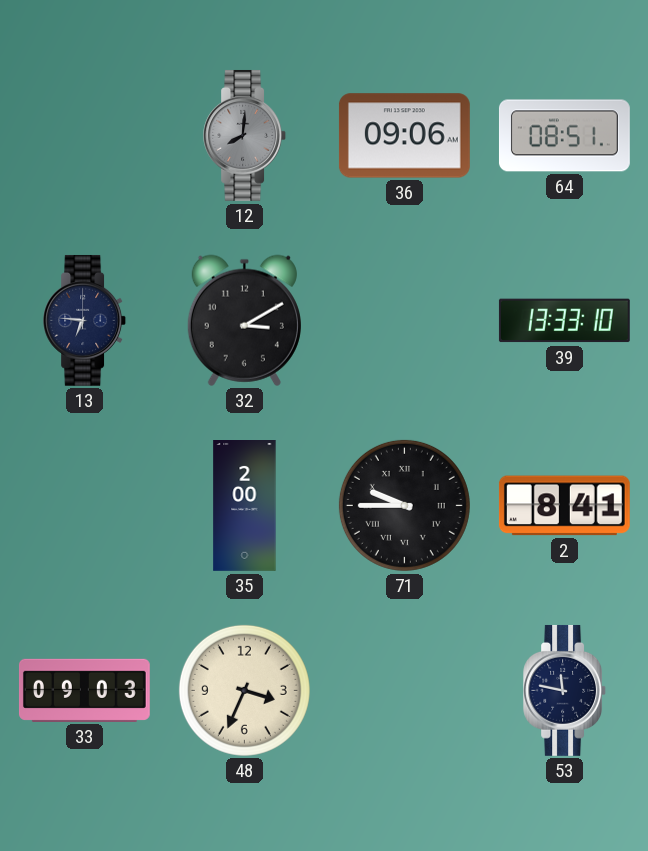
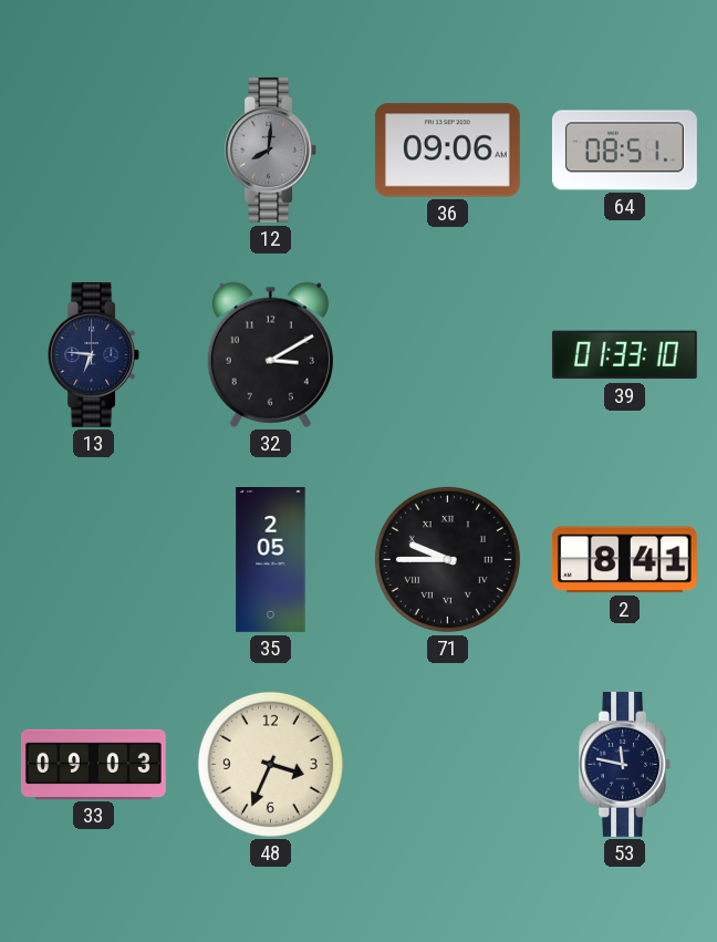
39: 13:33 -> 01:33 (624, 355)
35: 2:00 -> 2:05 (271, 560)
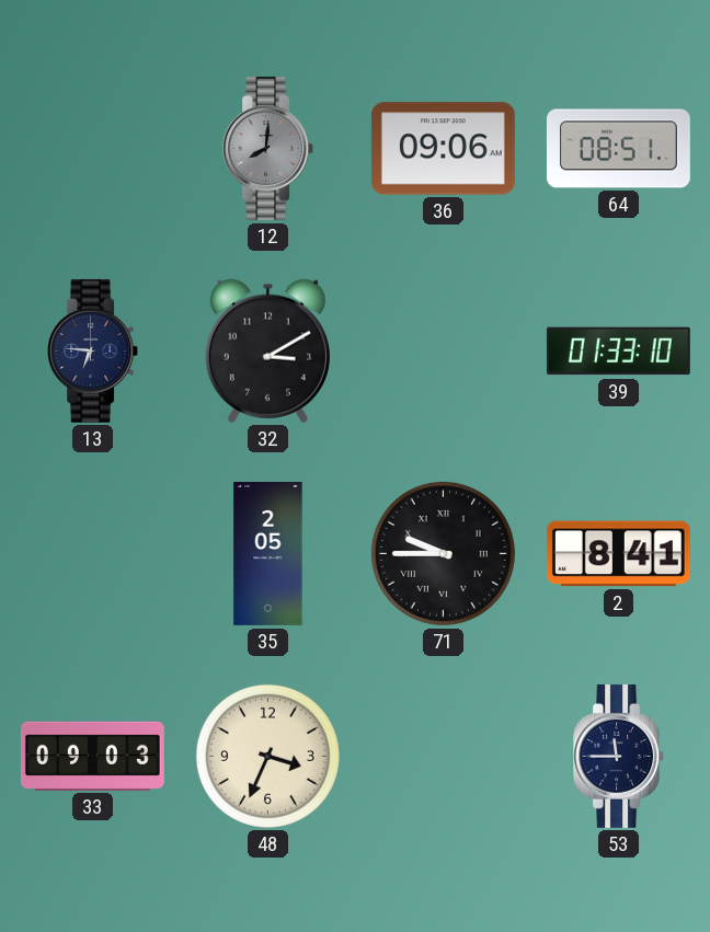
53: 11:47 -> 11:45 (619, 756)
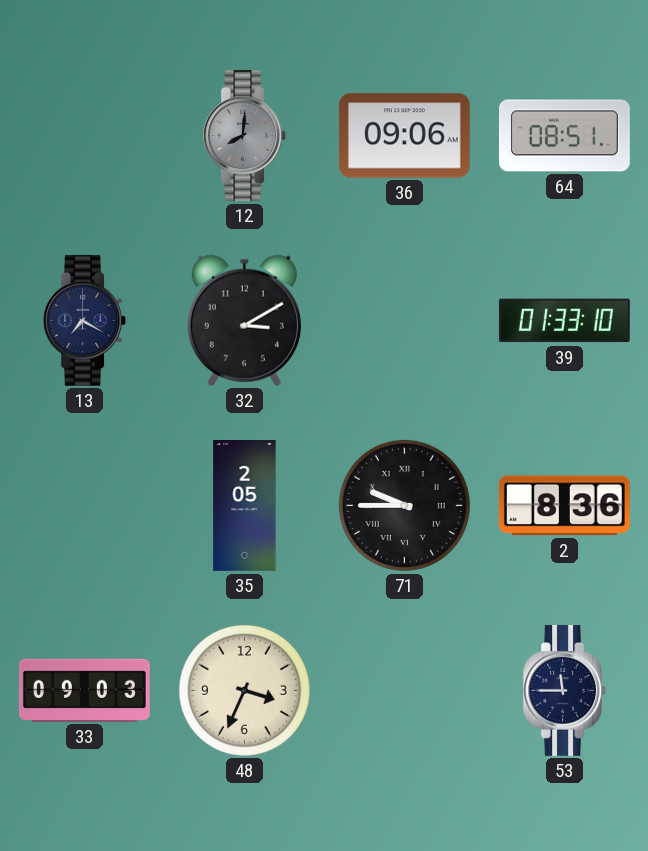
13: 6:46 -> 7:20 (85, 320)
2: 8:41 -> 8:36 (564, 506)
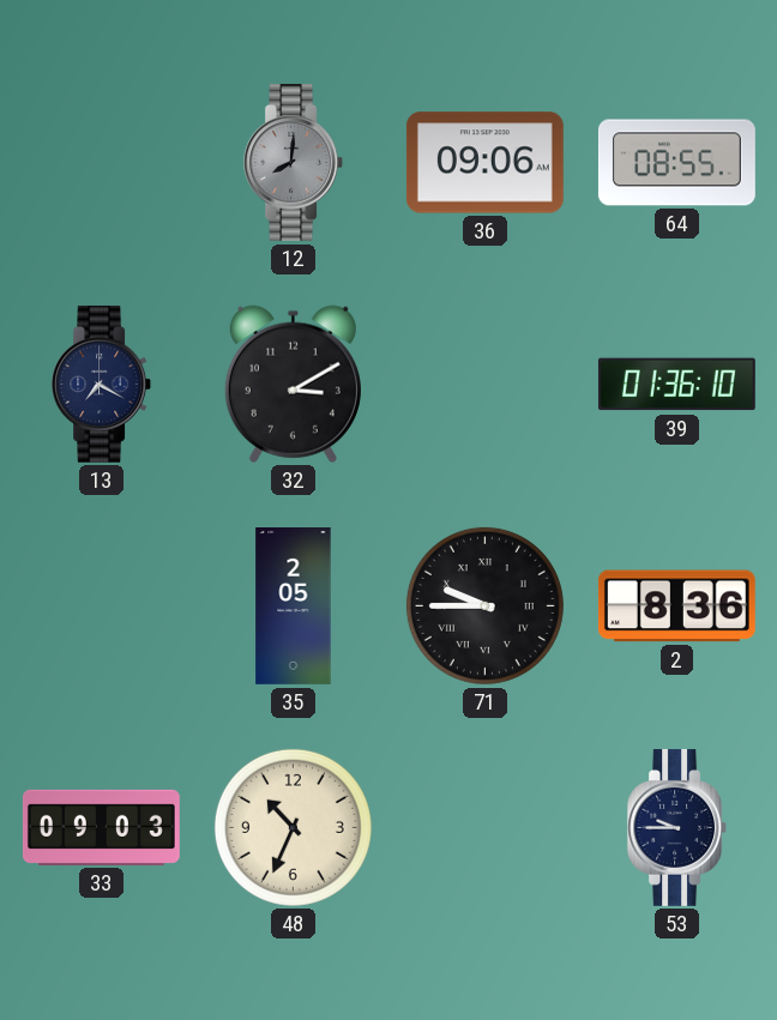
64: 08:51 -> 08:55 (676, 163)
39: 01:33 -> 01:36 (676, 385)
48: 3:34 -> 10:34 (293, 827)
53: 11:45 -> 9:45 (677, 827)
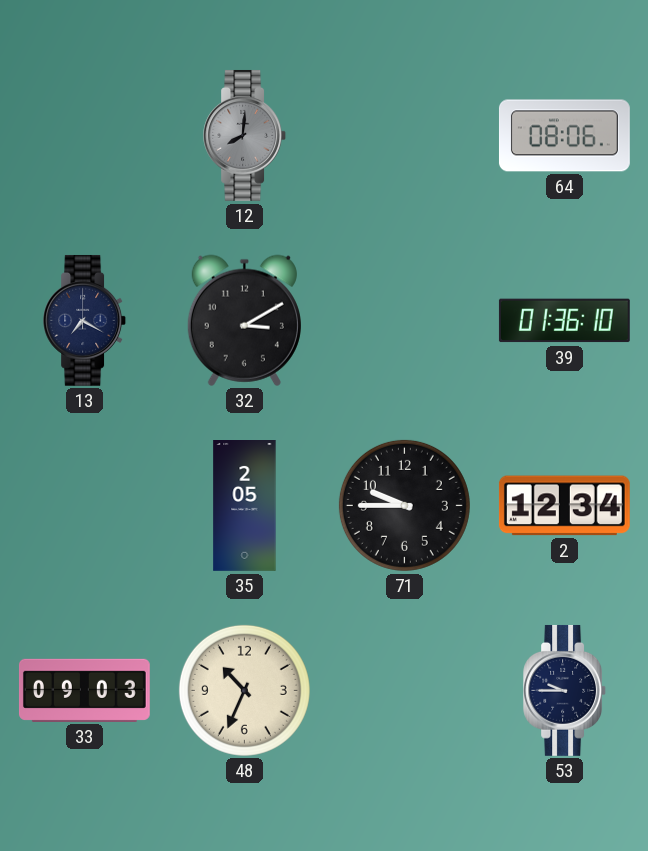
36: 09:06 -> none (484, 163)
64: 08:55 -> 08:06 (564, 136)
71 numerals: Roman -> Arabic (404, 505)
2: 8:36 -> 12:34 (564, 506)
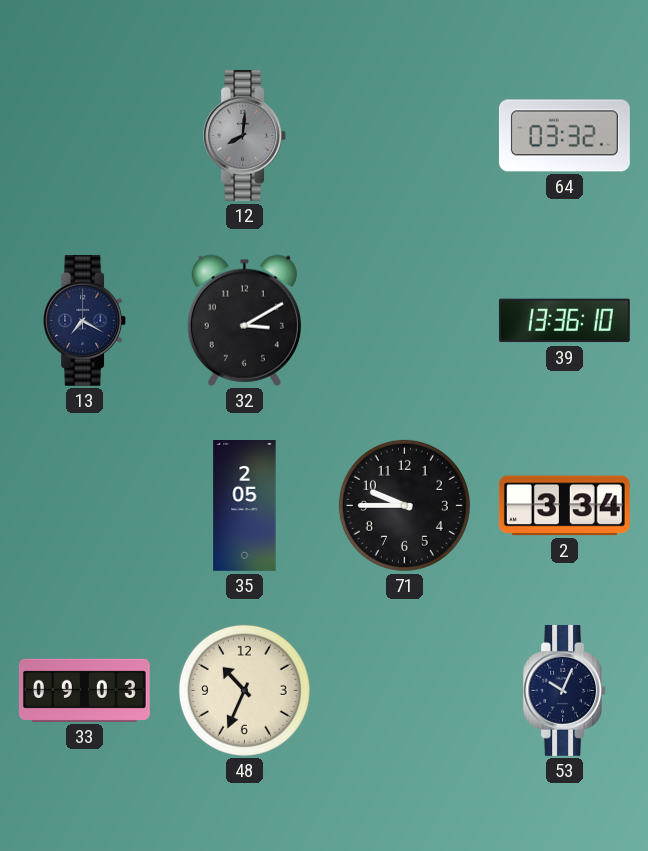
64: 08:06 -> 03:32 (564, 136)
39: 01:36 -> 13:36 (564, 321)
2: 12:34 -> 3:34 (564, 506)
53: 9:45 -> 10:04 (565, 690)
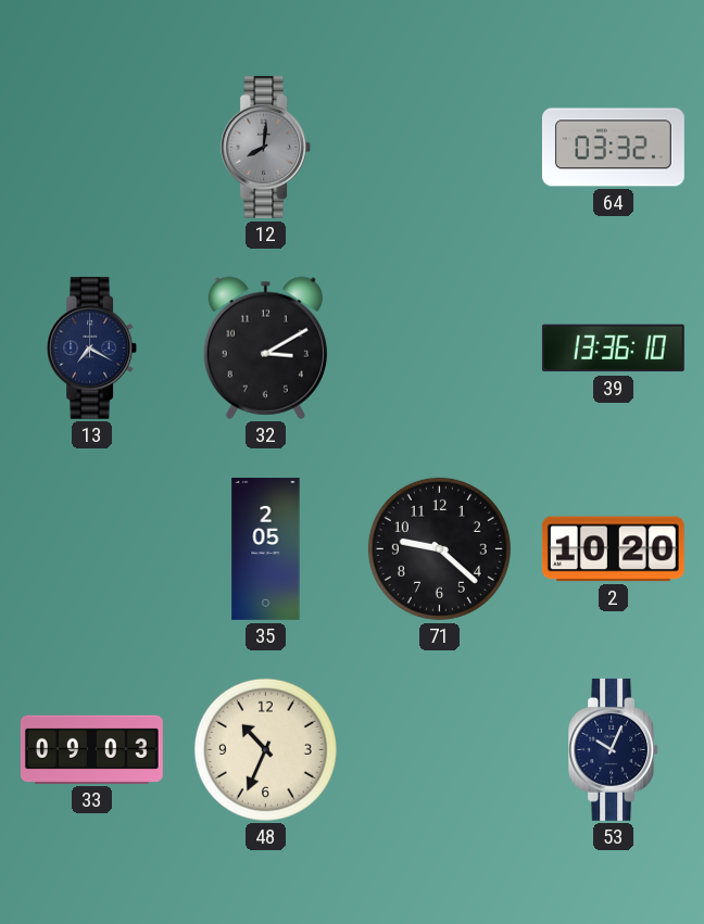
71: 9:45 -> 9:22 (439, 548)
2: 3:34 -> 10:20 (613, 549)
